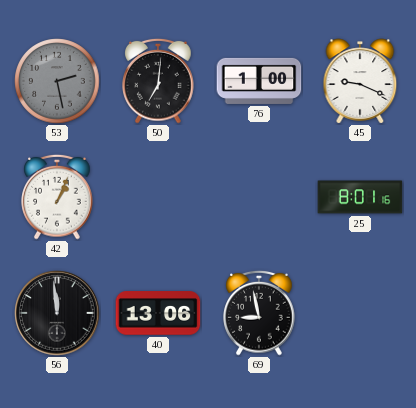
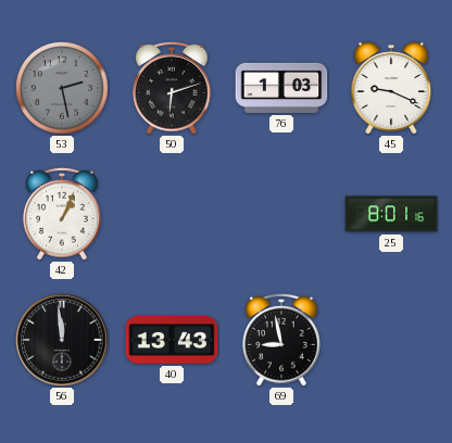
50: 7:01 -> 6:12 (172, 88)
76: 1:00 -> 1:03 (281, 88)
40: 13:06 -> 13:43 (172, 340)
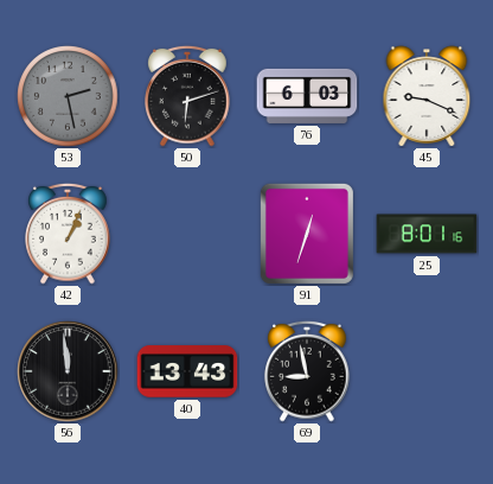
76: 1:03 -> 6:03 (307, 96)
91: none -> 12:33 (307, 234)
